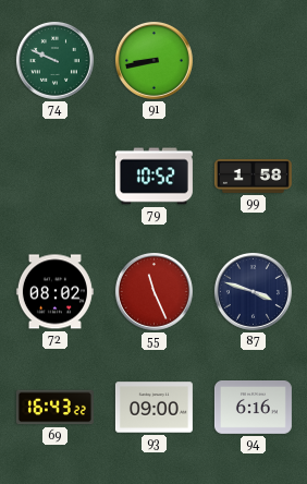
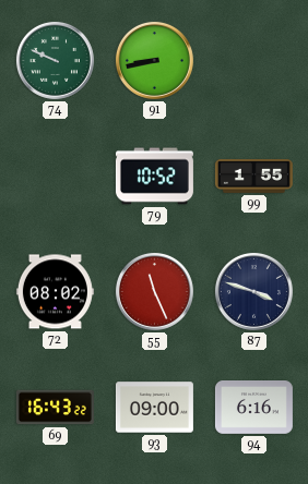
99: 1:58 -> 1:55 (253, 176)
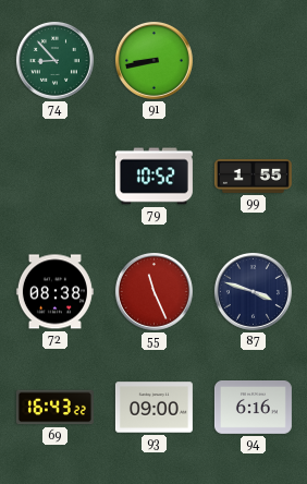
74: 9:49 -> 8:53 (54, 60)
72: 08:02 -> 08:38 (54, 292)
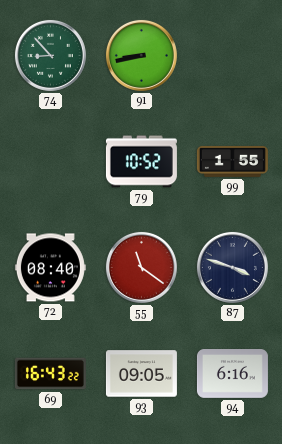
72: 08:38 -> 08:40 (50, 268)
55: 11:26 -> 11:21 (141, 267)
93: 09:00 -> 09:05 (141, 374)
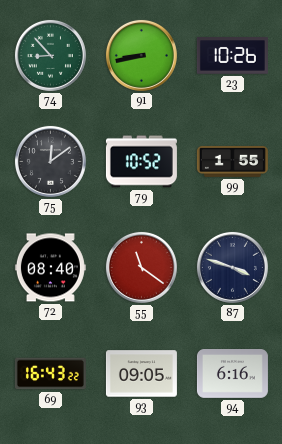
23: none -> 10:26 (232, 56)
75: none -> 12:09 (50, 161)
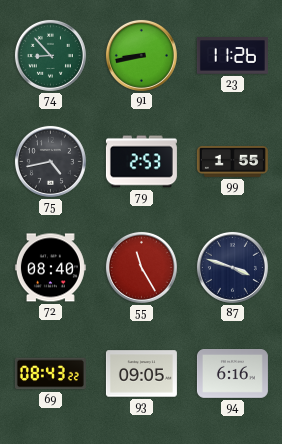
23: 10:26 -> 11:26 (232, 56)
75: 12:09 -> 4:43 (50, 161)
79: 10:52 -> 2:53 (141, 162)
55: 11:21 -> 11:25 (141, 267)
69: 16:43 -> 08:43 (50, 374)
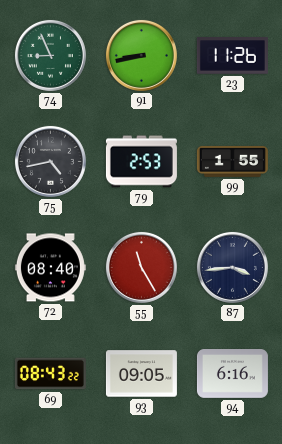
74: 8:53 -> 8:56 (50, 55)
87: 3:48 -> 3:44 (232, 267)
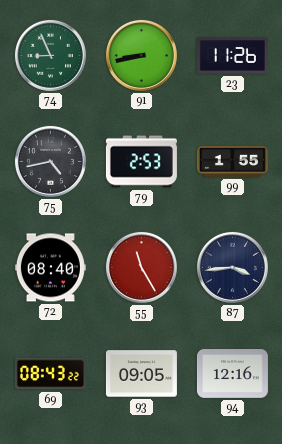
94: 6:16 -> 12:16 (232, 374)
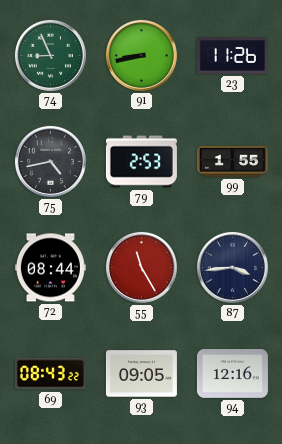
72: 08:40 -> 08:44 (50, 268)
